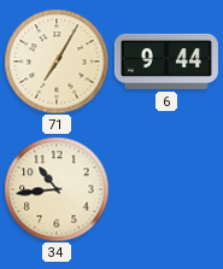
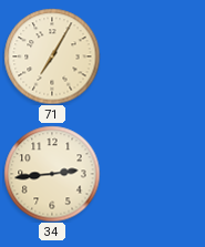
6: 9:44 -> none (166, 62)
34: 10:44 -> 2:44 (52, 174)
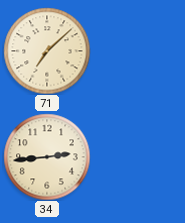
71: 7:05 -> 7:08 (47, 51)
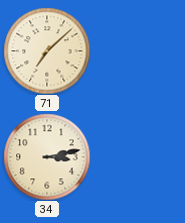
34: 2:44 -> 3:13 (47, 157)
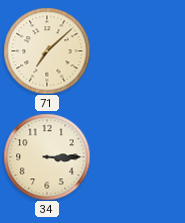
34: 3:13 -> 3:15 (47, 157)
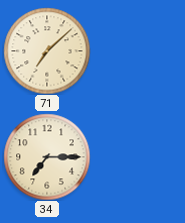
34: 3:15 -> 7:15 (47, 157)
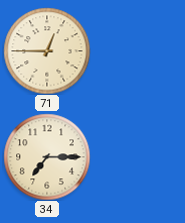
71: 7:08 -> 12:45 (47, 51)
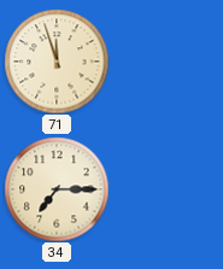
71: 12:45 -> 11:57 (57, 62)
